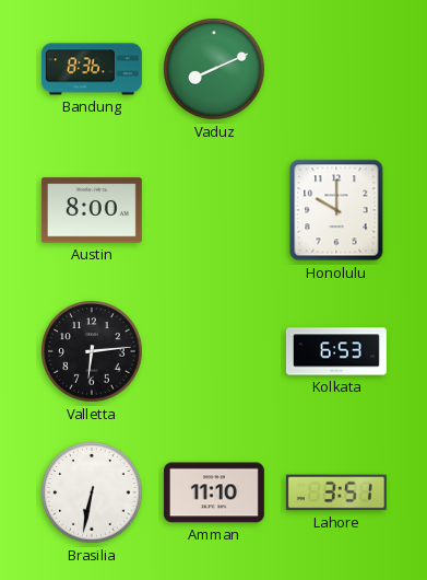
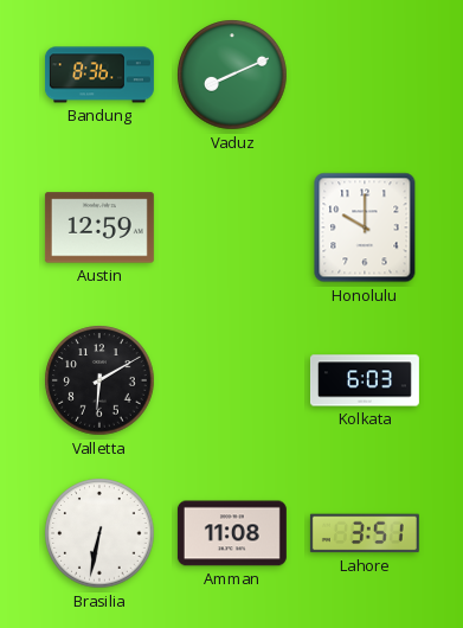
Austin: 8:00 -> 12:59 (99, 228)
Valletta: 6:14 -> 6:10 (99, 380)
Kolkata: 6:53 -> 6:03 (365, 380)
Amman: 11:10 -> 11:08 (232, 533)
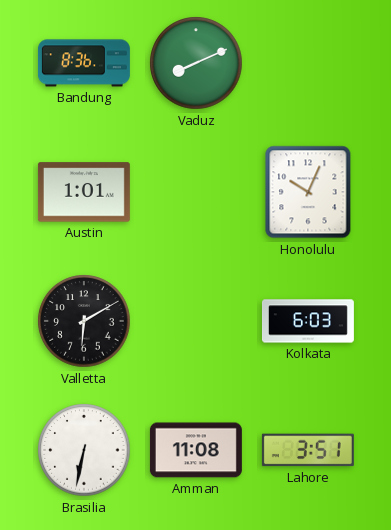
Austin: 12:59 -> 1:01 (84, 192)
Honolulu: 10:00 -> 10:04 (308, 192)
